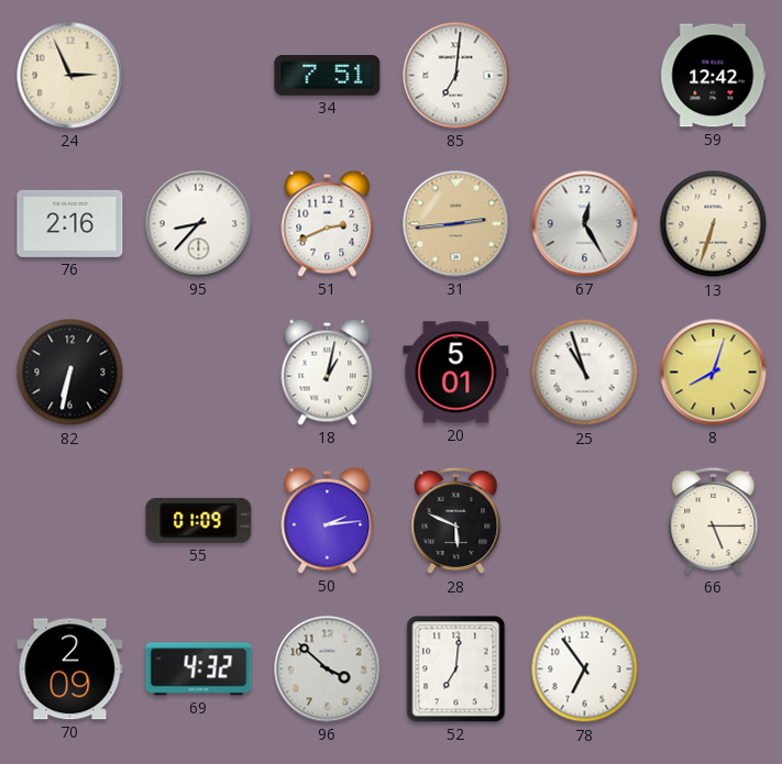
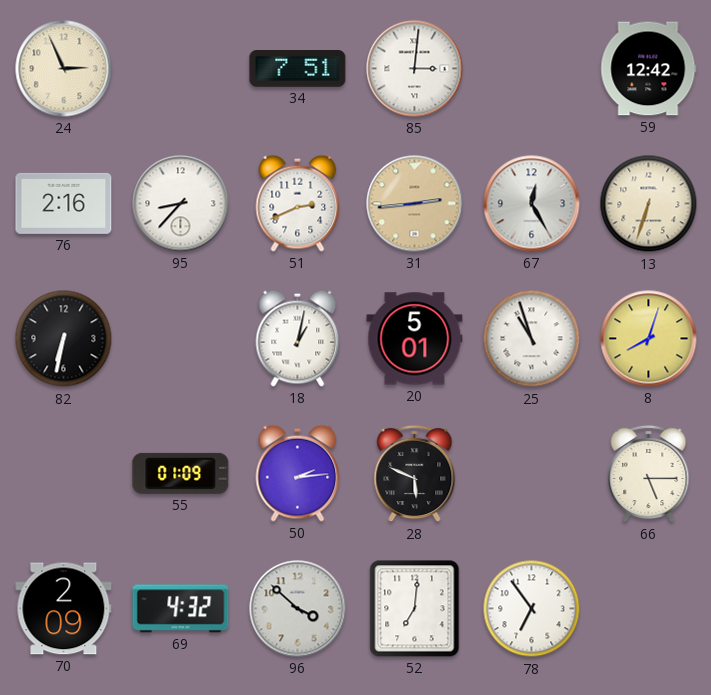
85: 7:01 -> 3:01 (415, 69)
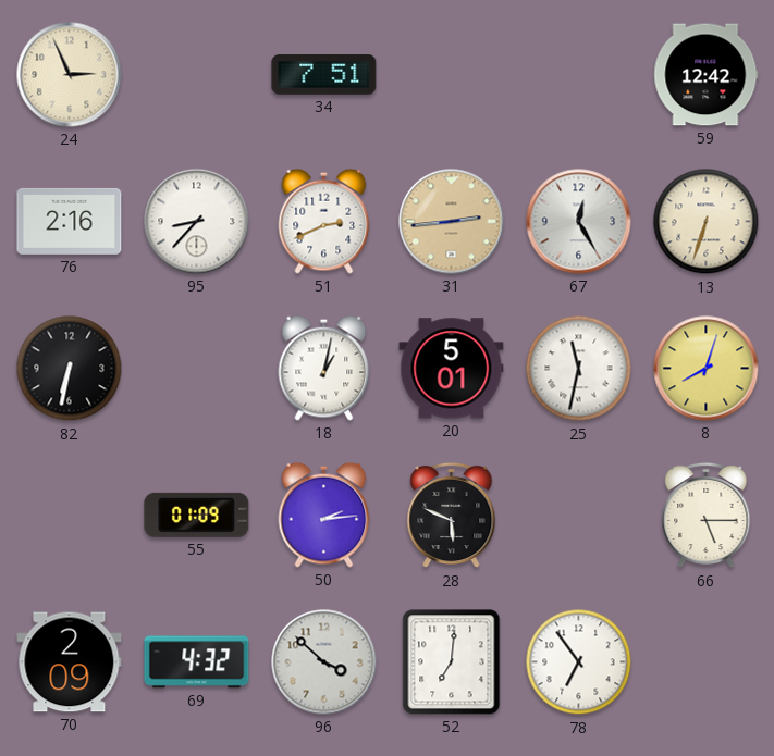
85: 3:01 -> none (415, 69)
25: 10:57 -> 11:32 (579, 369)
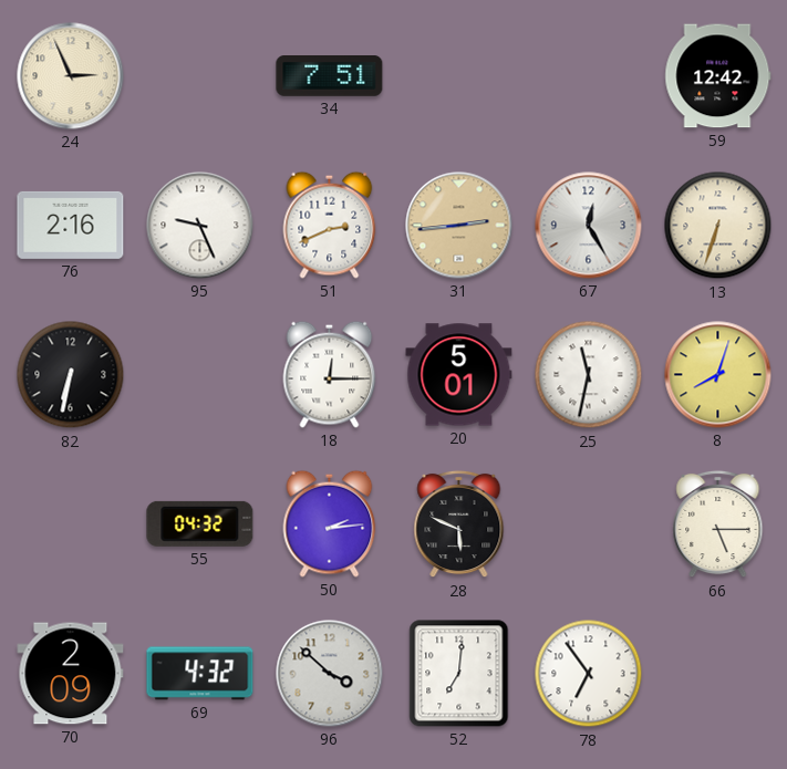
95: 8:37 -> 9:26 (200, 226)
18: 1:02 -> 12:15 (330, 374)
55: 01:09 -> 04:32 (200, 523)
